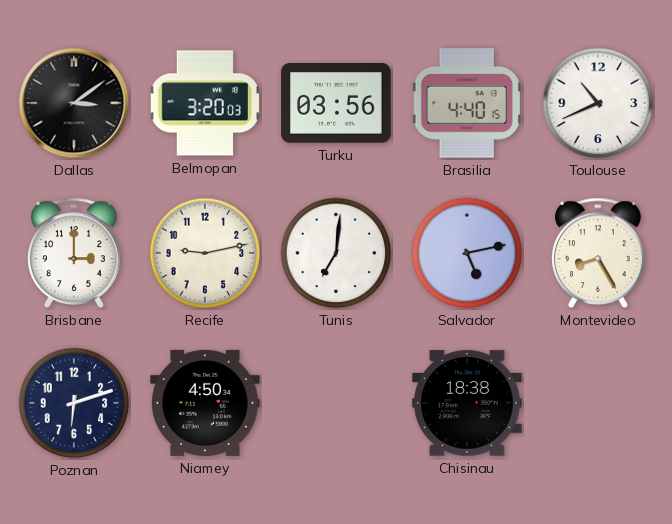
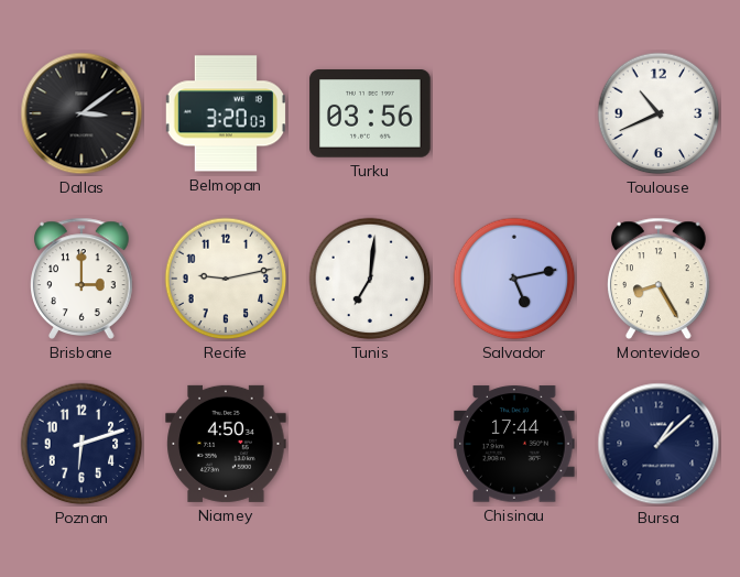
Brasilia: 4:40 -> none (467, 103)
Chisinau: 18:38 -> 17:44 (514, 444)
Bursa: none -> 1:08 (659, 444)
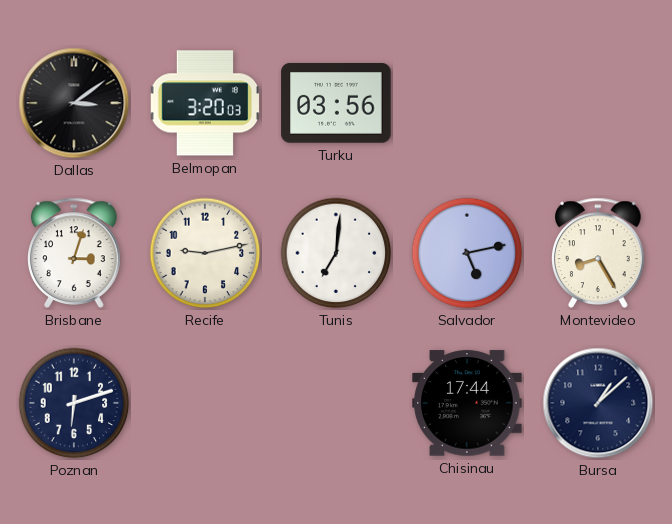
Toulouse: 10:41 -> none (659, 113)
Brisbane: 3:00 -> 3:03 (75, 253)
Niamey: 4:50 -> none (226, 444)
